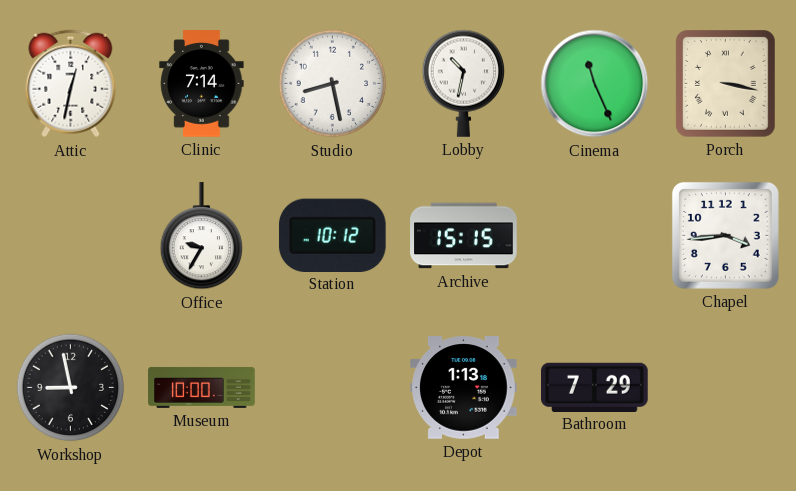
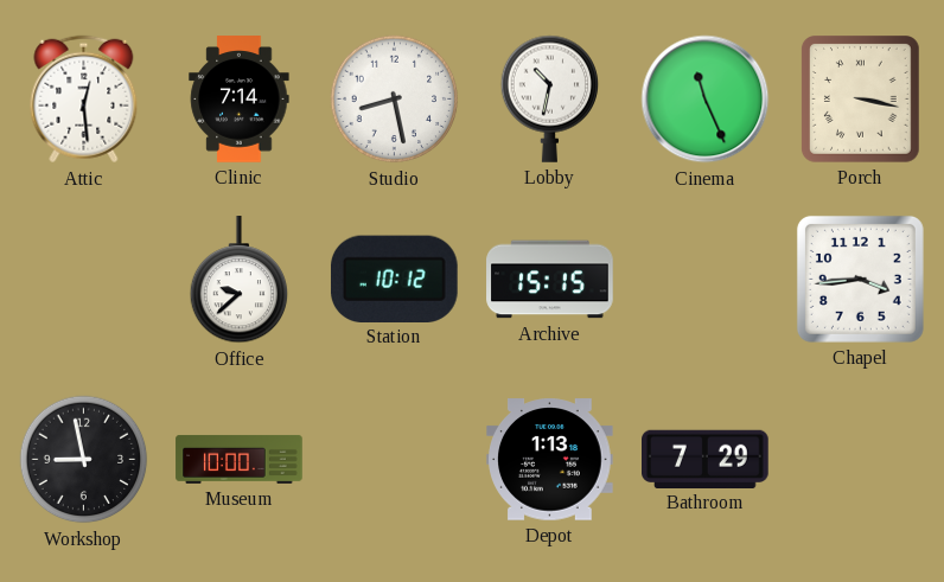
Attic: 12:32 -> 12:29 (84, 100)
Office: 9:35 -> 9:38 (240, 280)
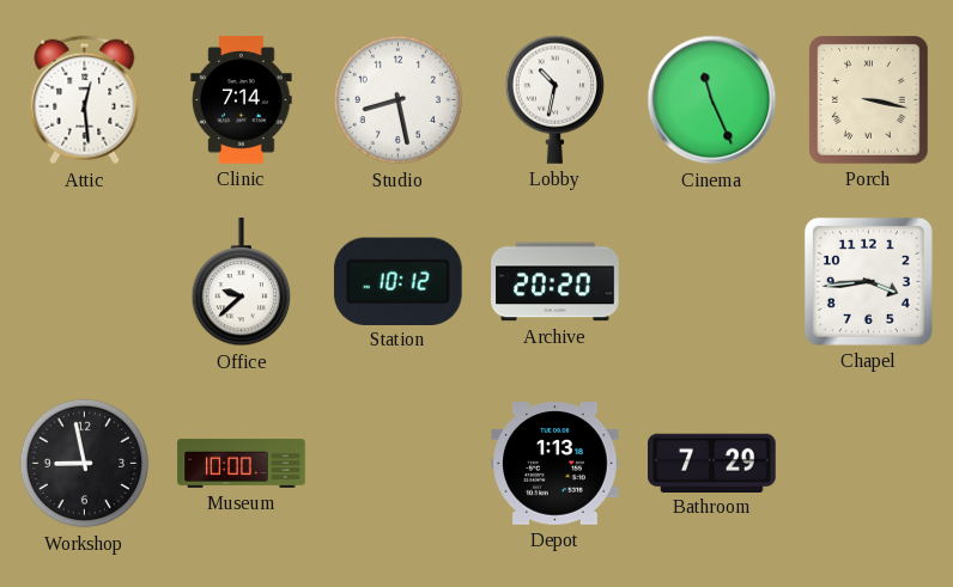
Archive: 15:15 -> 20:20 (556, 282)
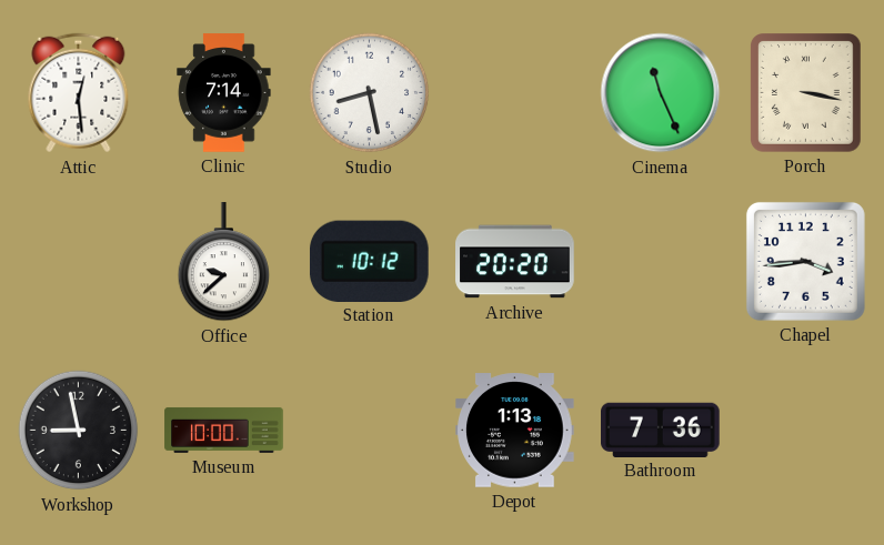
Lobby: 10:32 -> none (556, 99)
Bathroom: 7:29 -> 7:36 (661, 430)
